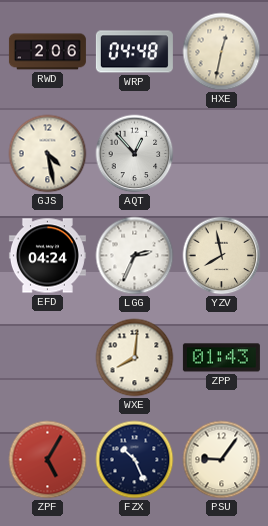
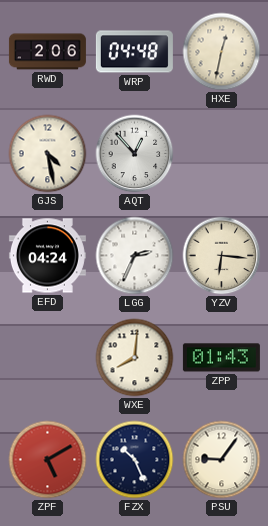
YZV: 7:58 -> 6:16 (222, 256)
ZPF: 5:05 -> 5:10 (48, 460)
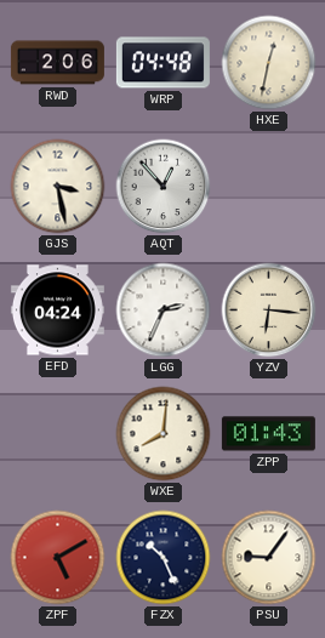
GJS: 4:28 -> 3:28 (58, 187)
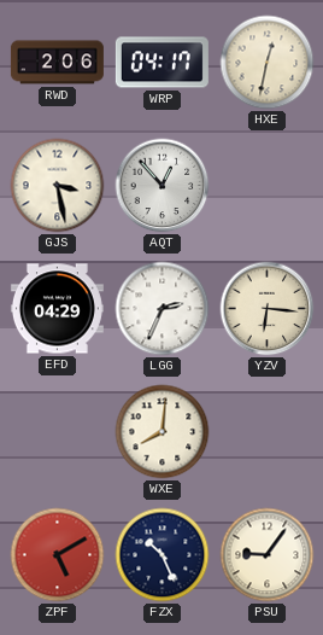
WRP: 04:48 -> 04:17 (161, 63)
EFD: 04:24 -> 04:29 (57, 309)
ZPP: 01:43 -> none (268, 434)
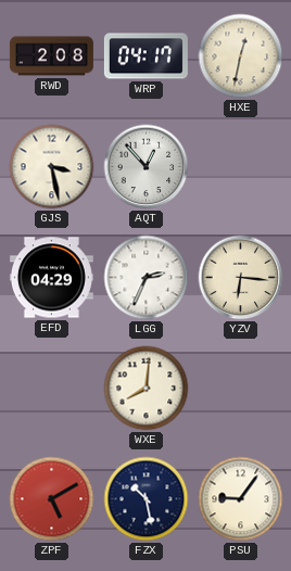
RWD: 2:06 -> 2:08 (51, 56)
FZX: 10:26 -> 10:28 (147, 499)
